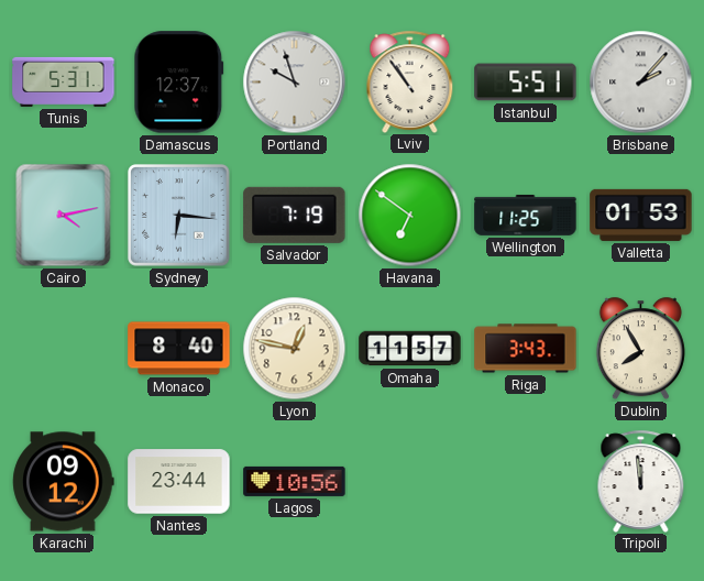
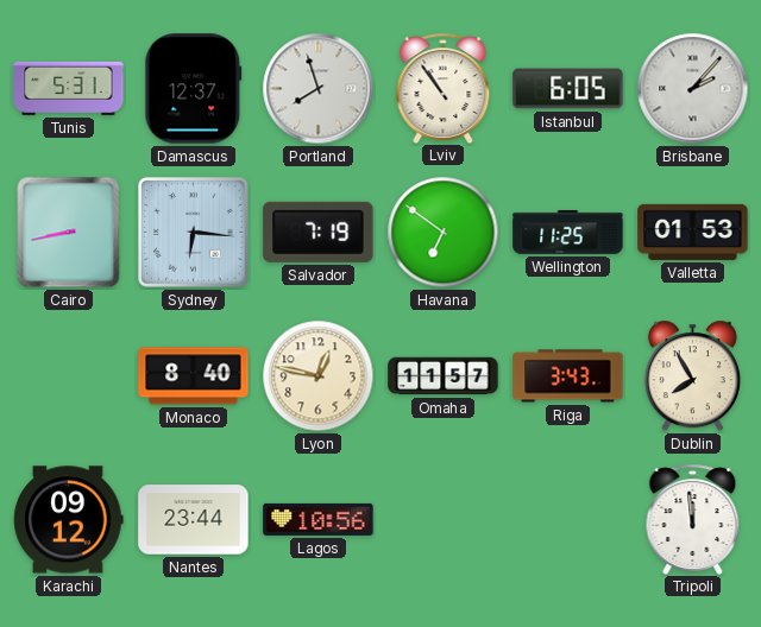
Portland: 9:57 -> 7:57 (319, 89)
Istanbul: 5:51 -> 6:05 (568, 89)
Cairo: 4:13 -> 8:43 (69, 233)
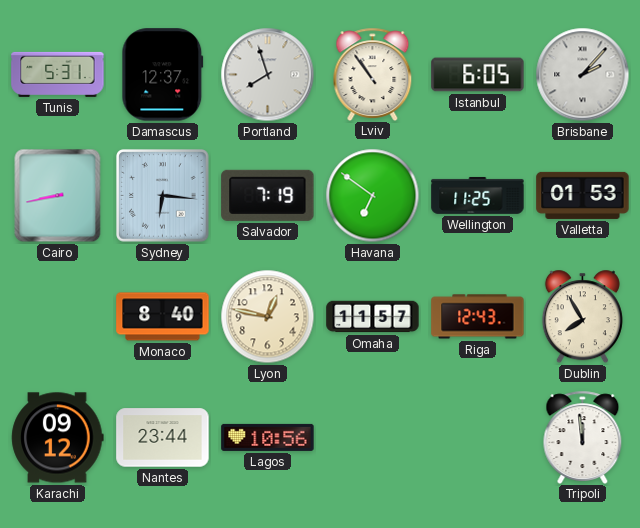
Riga: 3:43 -> 12:43 (478, 317)
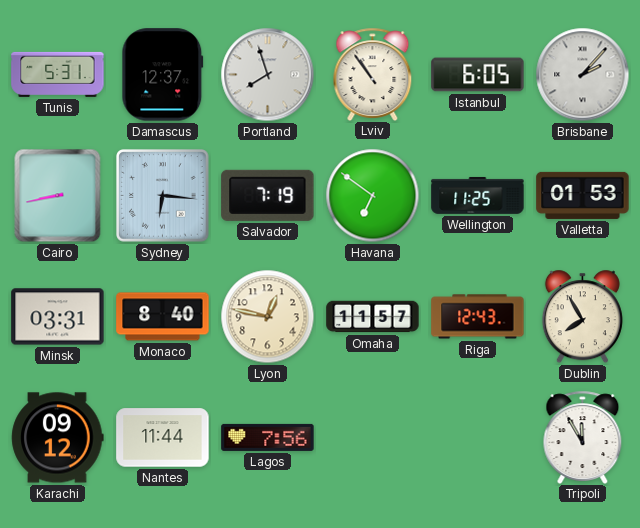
Minsk: none -> 03:31 (58, 317)
Nantes: 23:44 -> 11:44 (163, 438)
Lagos: 10:56 -> 7:56 (268, 437)
Tripoli: 11:59 -> 11:55 (583, 437)
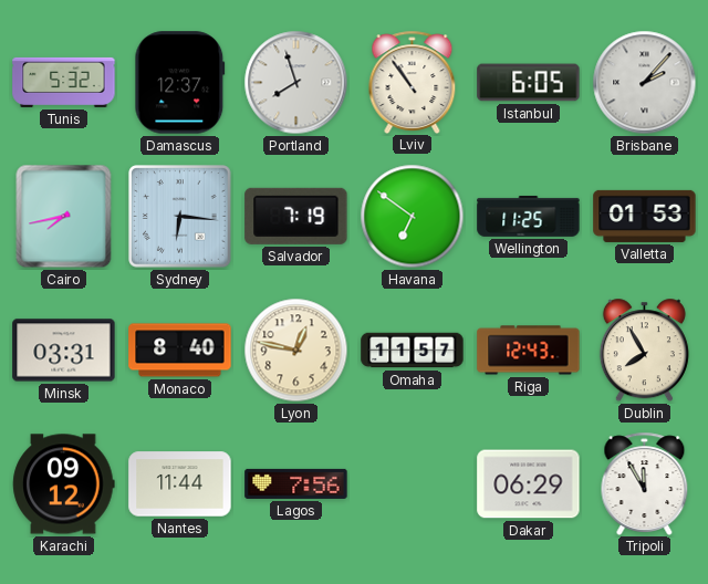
Tunis: 5:31 -> 5:32 (64, 82)
Cairo: 8:43 -> 7:43 (64, 217)
Dakar: none -> 06:29 (529, 484)
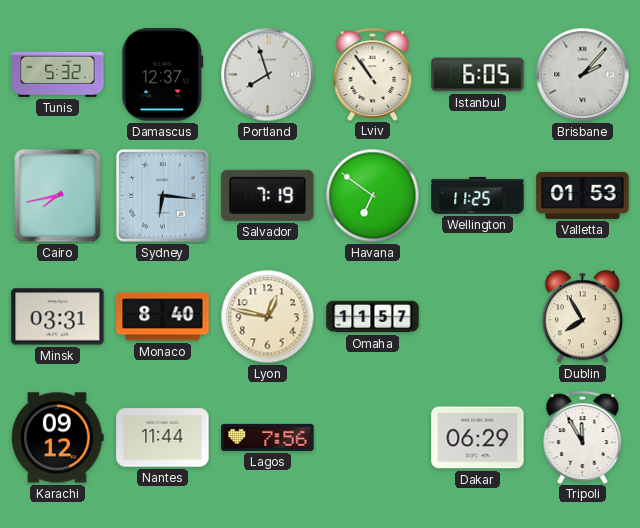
Riga: 12:43 -> none (529, 351)
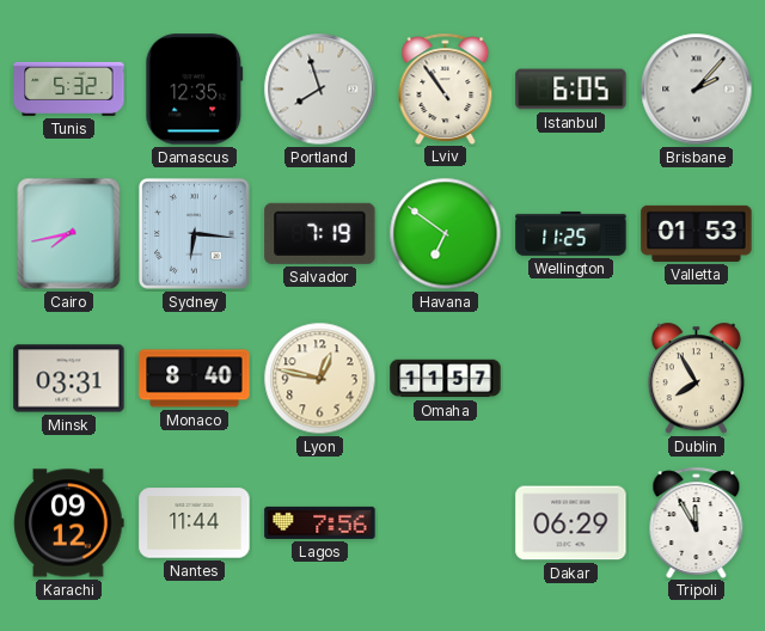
Damascus: 12:37 -> 12:35 (195, 90)
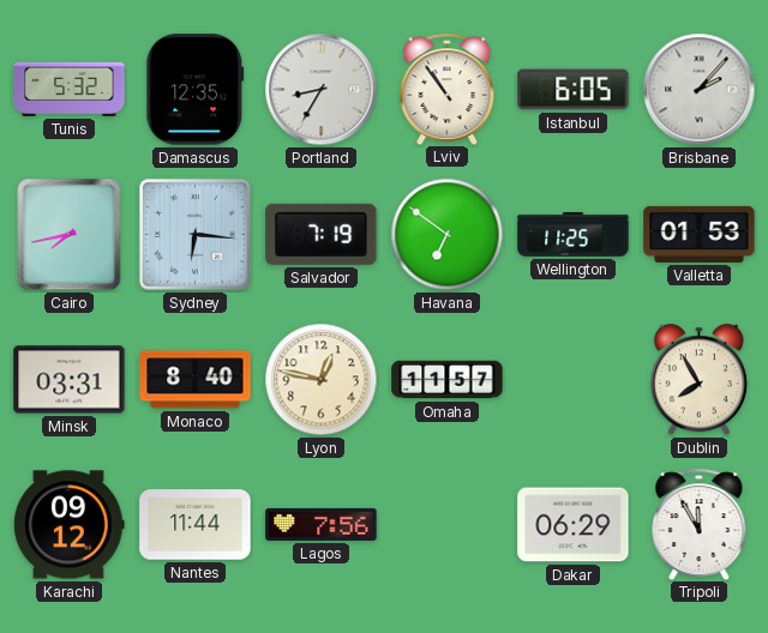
Portland: 7:57 -> 8:35 (322, 90)
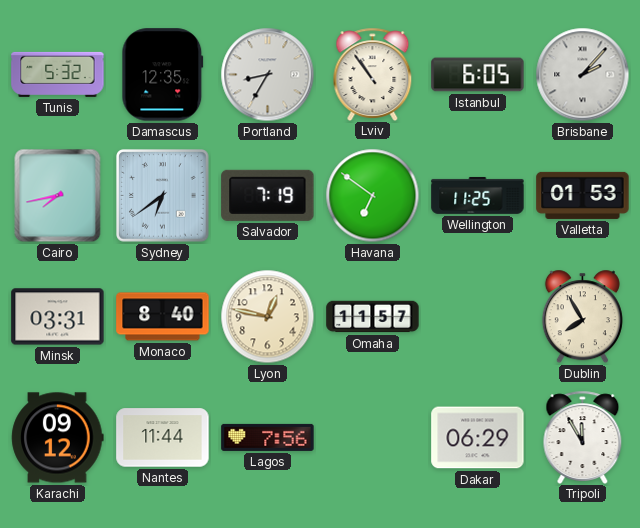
Sydney: 6:16 -> 6:39 (163, 196)
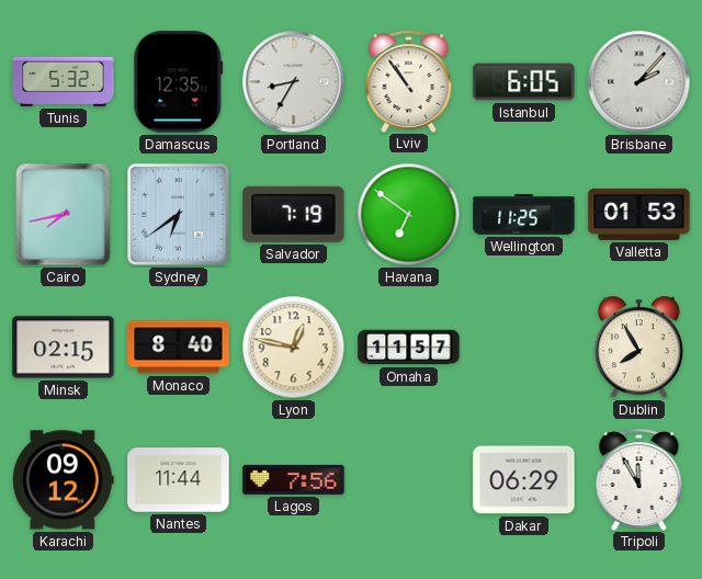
Minsk: 03:31 -> 02:15 (64, 348)
